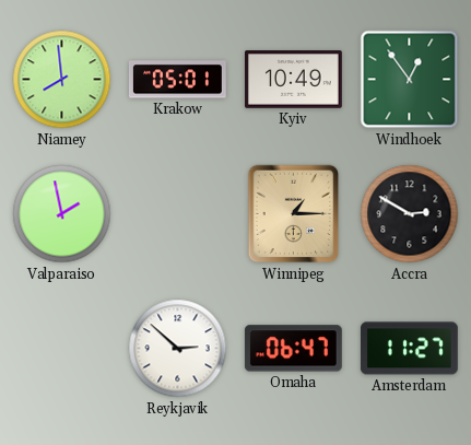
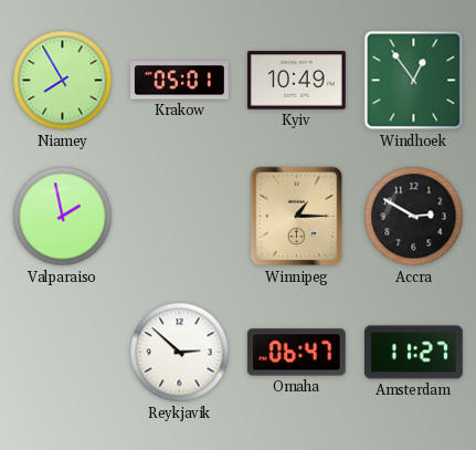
Niamey: 7:59 -> 7:55 (63, 81)
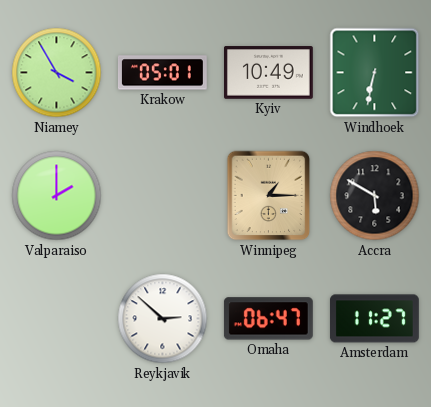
Niamey: 7:55 -> 3:55 (57, 73)
Windhoek: 12:54 -> 6:32 (375, 73)
Valparaiso: 1:58 -> 2:00 (57, 196)
Accra: 2:50 -> 5:50 (375, 196)
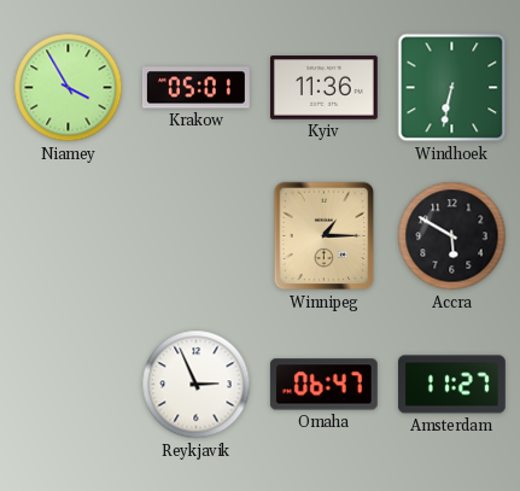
Kyiv: 10:49 -> 11:36 (325, 88)
Valparaiso: 2:00 -> none (57, 196)
Reykjavik: 2:52 -> 2:56 (197, 385)
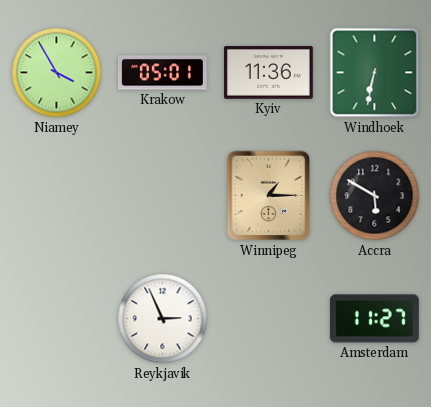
Omaha: 06:47 -> none (323, 385)
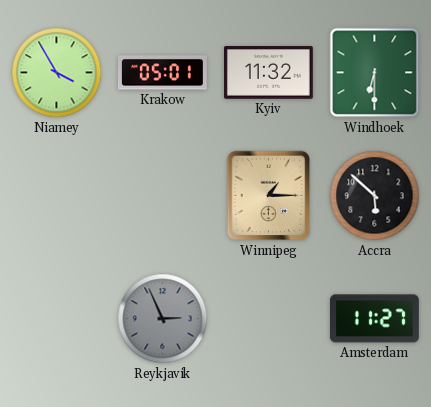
Kyiv: 11:36 -> 11:32 (269, 73)
Windhoek: 6:32 -> 6:30 (375, 73)
Accra: 5:50 -> 5:52 (375, 196)
Reykjavik dial: white -> grey (163, 319)
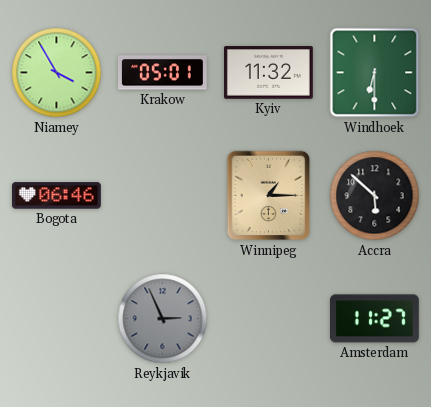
Bogota: none -> 06:46 (56, 196)
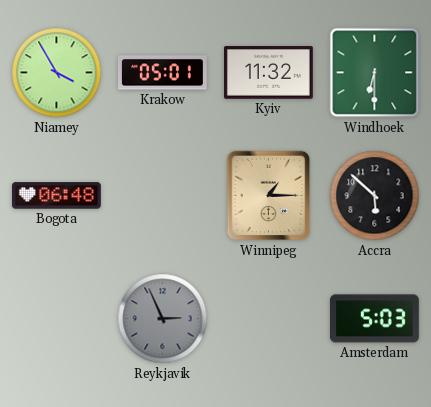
Bogota: 06:46 -> 06:48 (56, 196)
Amsterdam: 11:27 -> 5:03 (374, 319)
